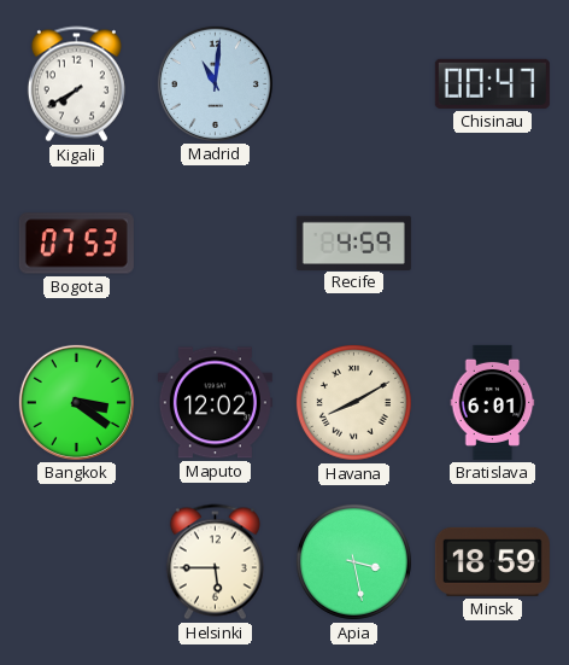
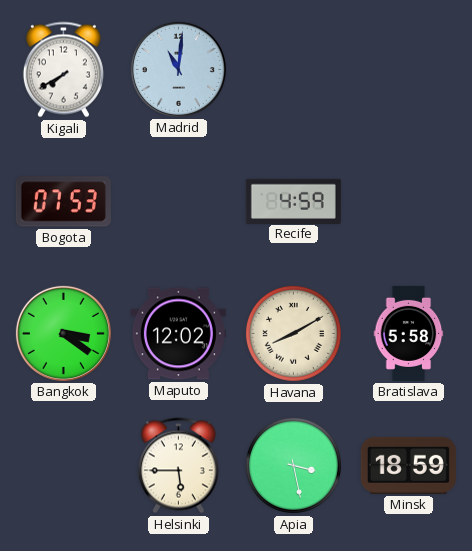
Chisinau: 00:47 -> none (492, 83)
Bratislava: 6:01 -> 5:58 (409, 333)
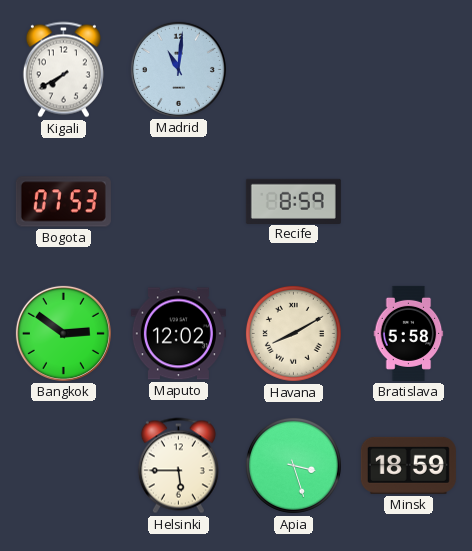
Recife: 4:59 -> 8:59 (293, 201)
Bangkok: 3:21 -> 2:51 (63, 333)
Apia: 3:28 -> 3:27 (293, 465)
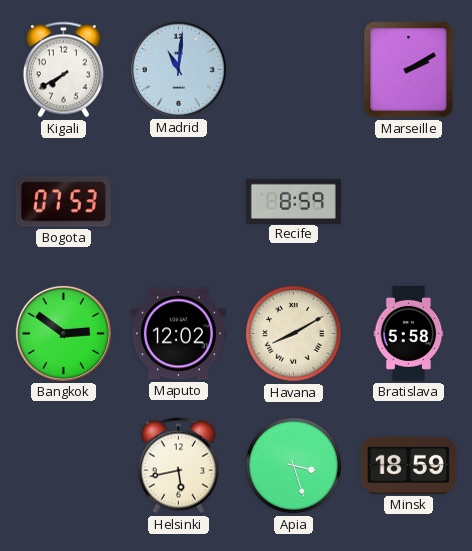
Marseille: none -> 2:10 (409, 70)
Helsinki: 5:45 -> 5:43 (178, 466)
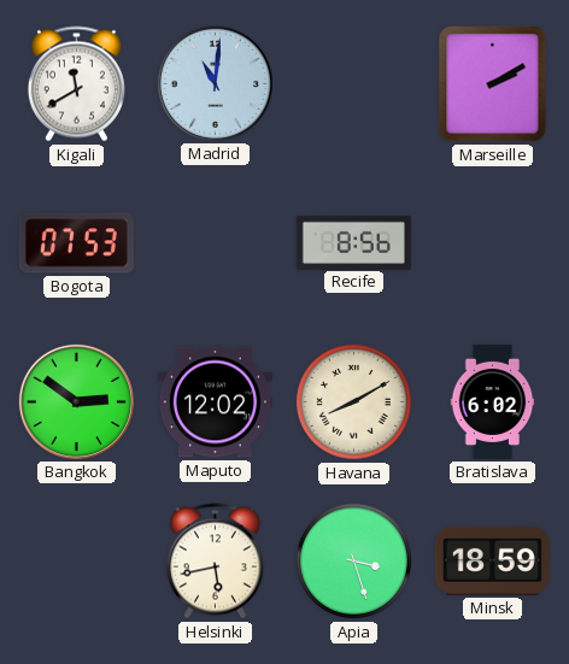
Kigali: 7:40 -> 11:40 (76, 84)
Recife: 8:59 -> 8:56 (353, 242)
Bratislava: 5:58 -> 6:02 (493, 401)
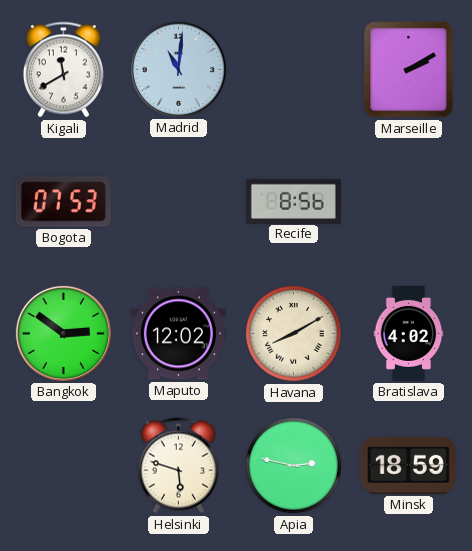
Bratislava: 6:02 -> 4:02 (409, 333)
Helsinki: 5:43 -> 5:48 (178, 466)
Apia: 3:27 -> 2:47 (293, 465)
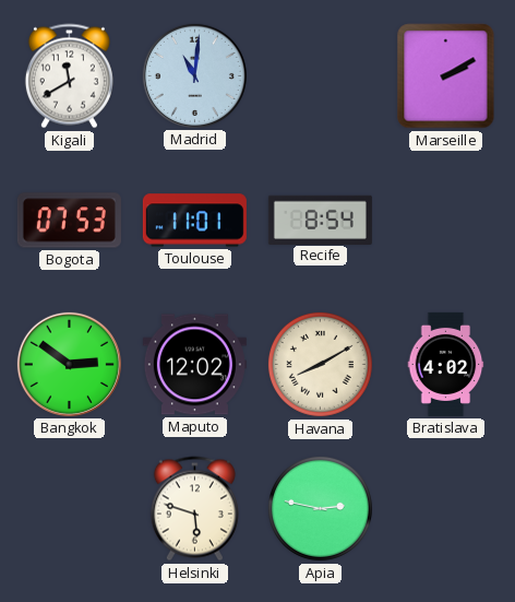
Toulouse: none -> 11:01 (194, 221)
Recife: 8:56 -> 8:54 (320, 220)
Minsk: 18:59 -> none (408, 465)
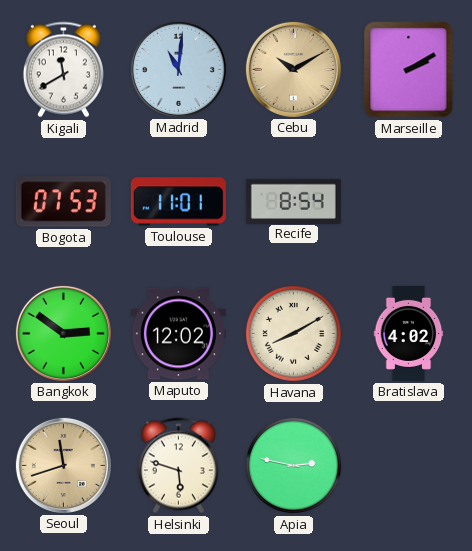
Cebu: none -> 10:10 (293, 69)
Seoul: none -> 11:42 (63, 465)
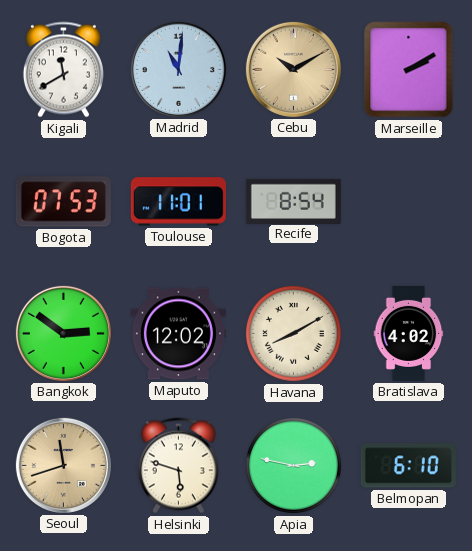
Belmopan: none -> 6:10 (408, 466)
